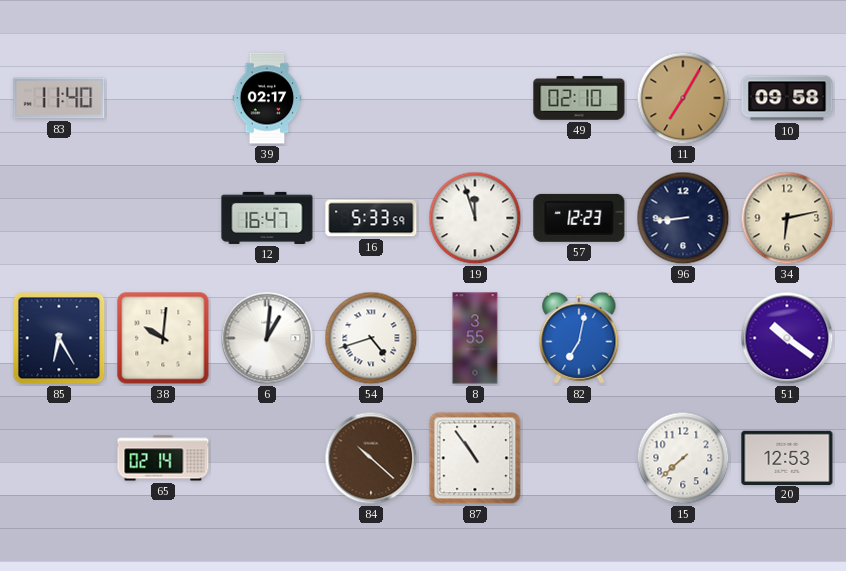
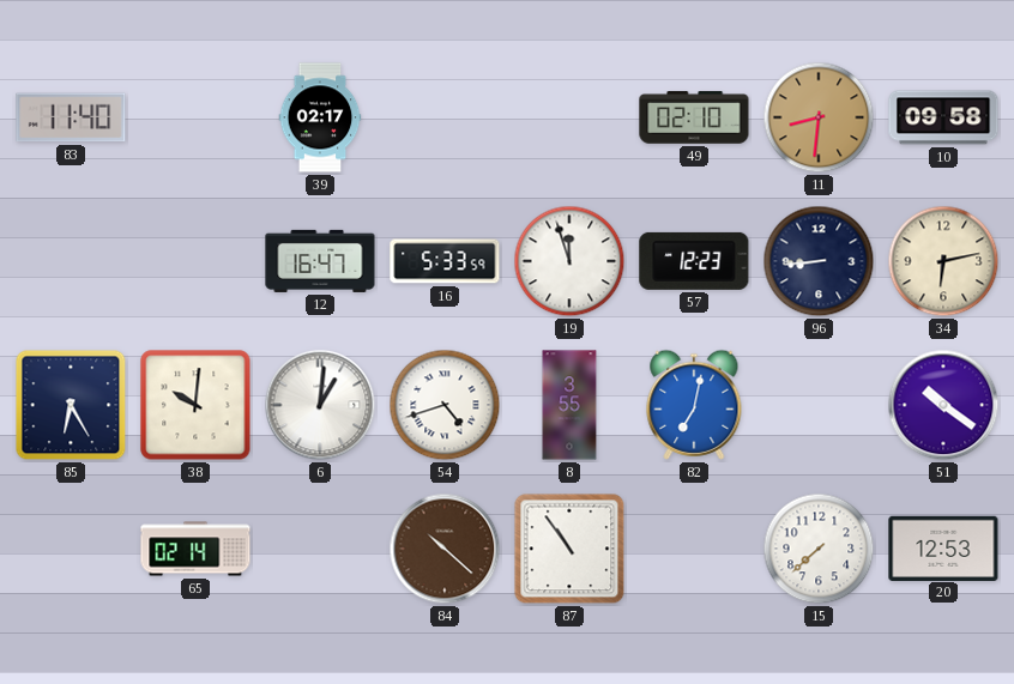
11: 7:05 -> 8:31 (819, 117)
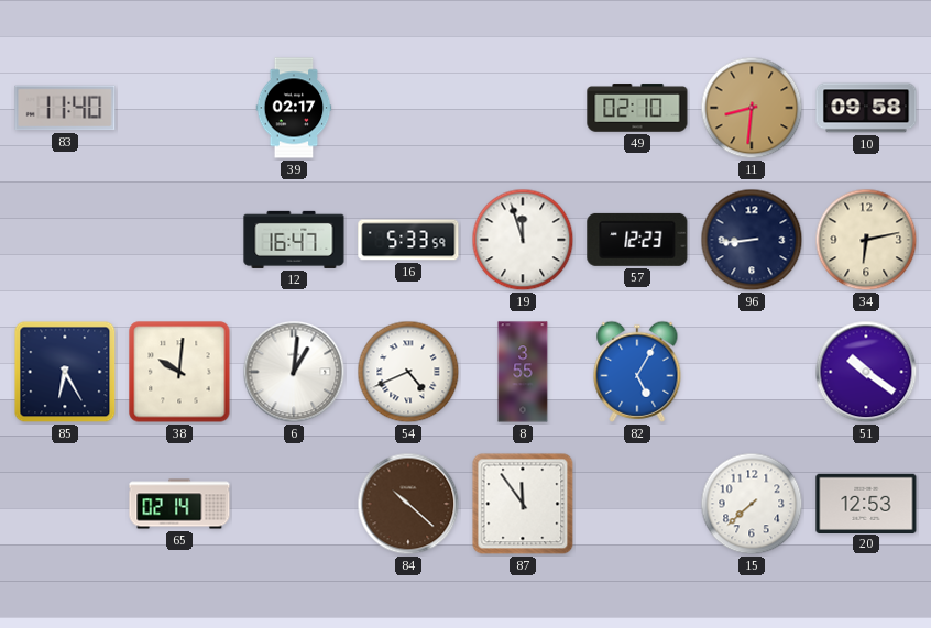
54: 4:42 -> 4:41 (408, 372)
82: 7:02 -> 5:05 (637, 372)
87: 10:54 -> 11:54 (523, 504)
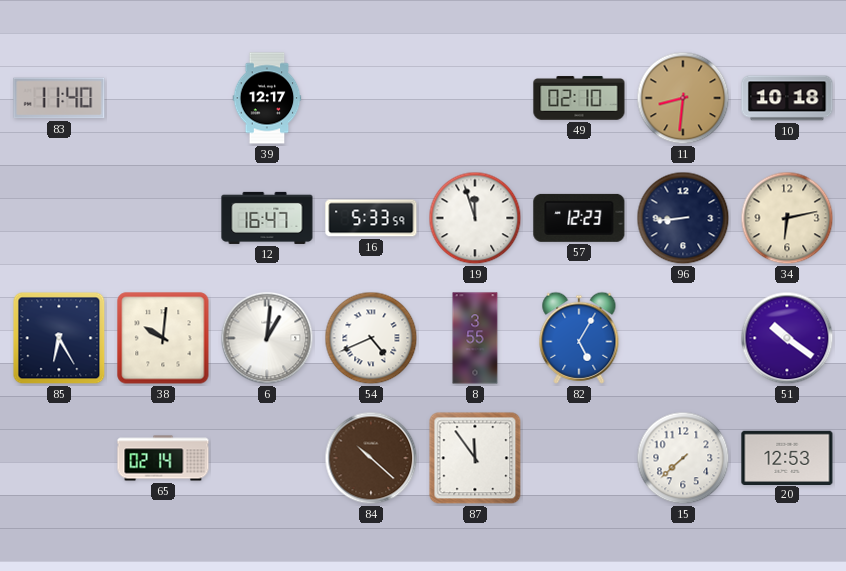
39: 02:17 -> 12:17 (267, 98)
10: 09:58 -> 10:18 (787, 98)
